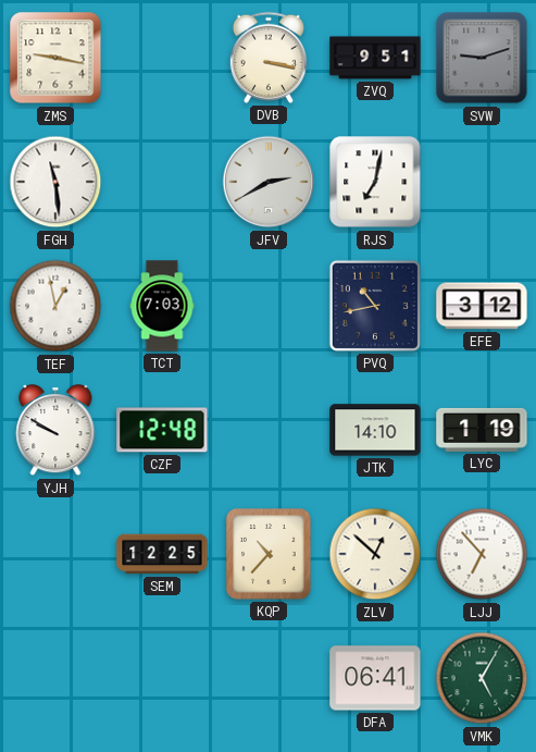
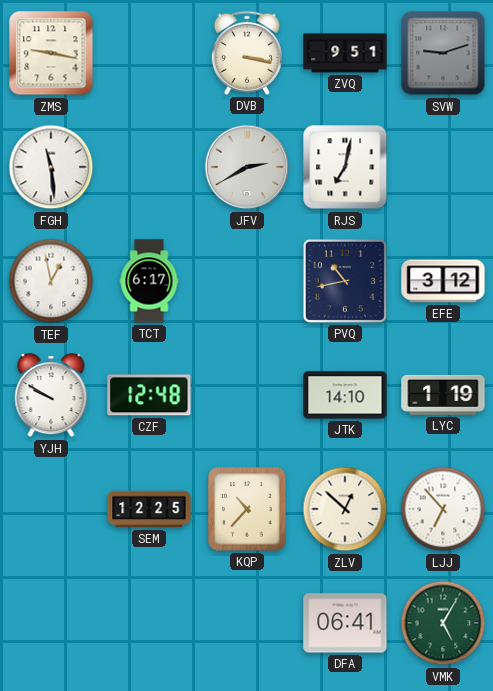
TCT: 7:03 -> 6:17 (149, 281)
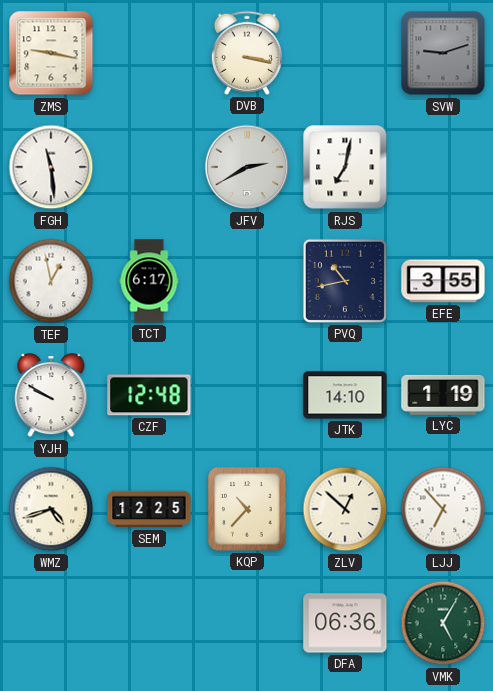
ZVQ: 9:51 -> none (345, 53)
EFE: 3:12 -> 3:55 (443, 281)
WMZ: none -> 4:42 (51, 509)
DFA: 06:41 -> 06:36 (345, 623)
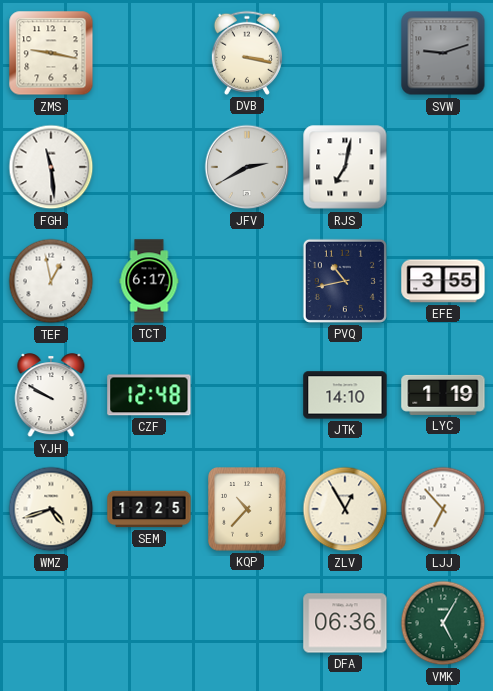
ZLV: 12:52 -> 12:55 (345, 509)
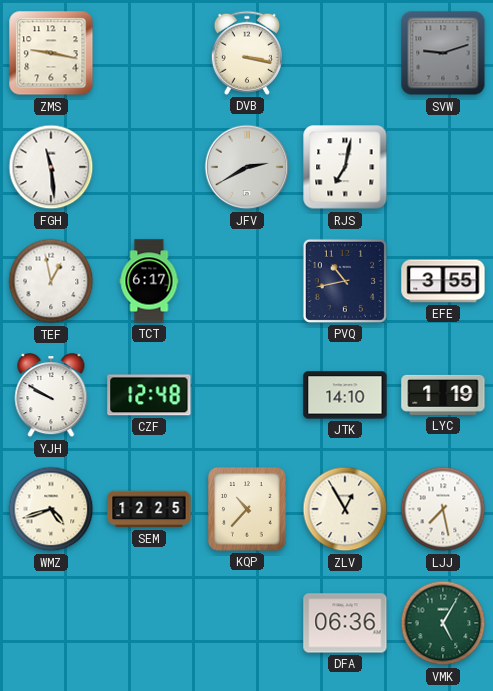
LJJ: 6:53 -> 7:28 (443, 509)
